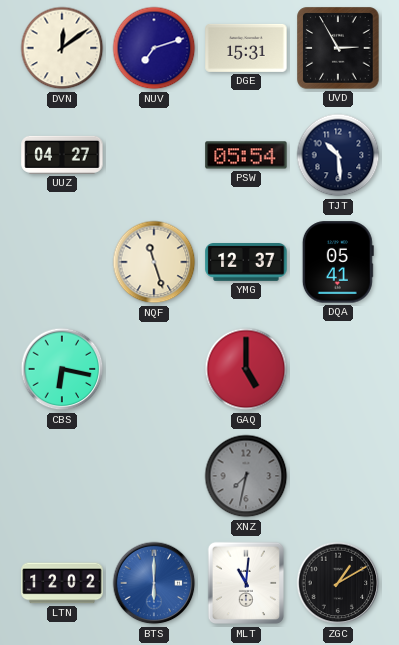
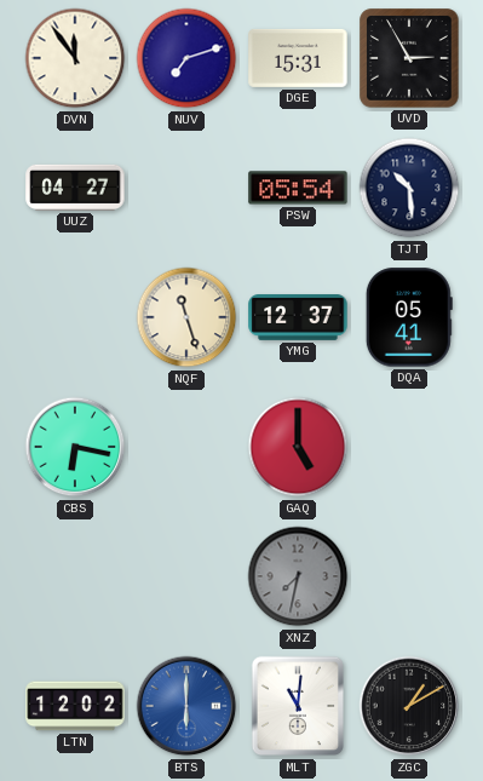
DVN: 12:09 -> 11:54 (75, 58)
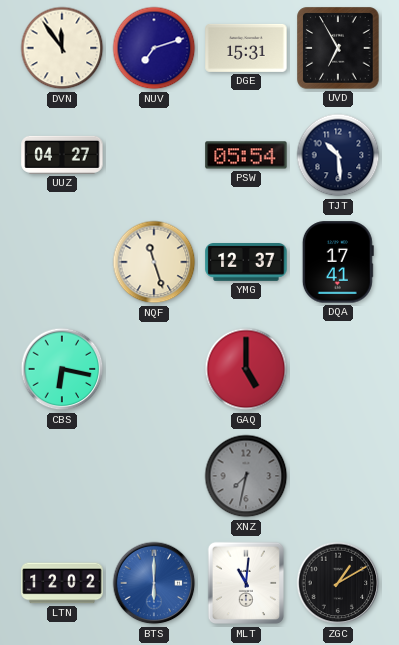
UVD: 2:55 -> 6:55 (338, 48)
DQA: 05:41 -> 17:41 (338, 262)
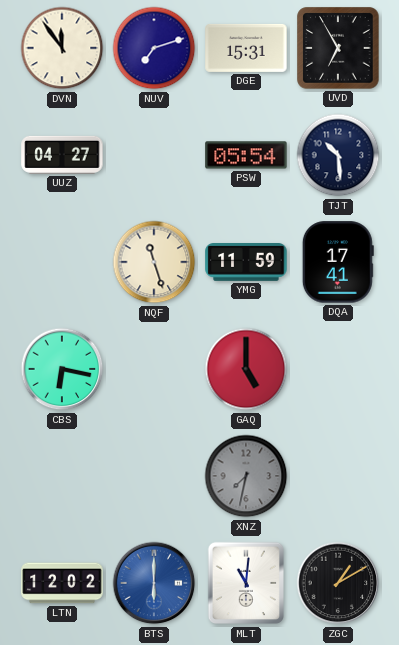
YMG: 12:37 -> 11:59 (246, 263)
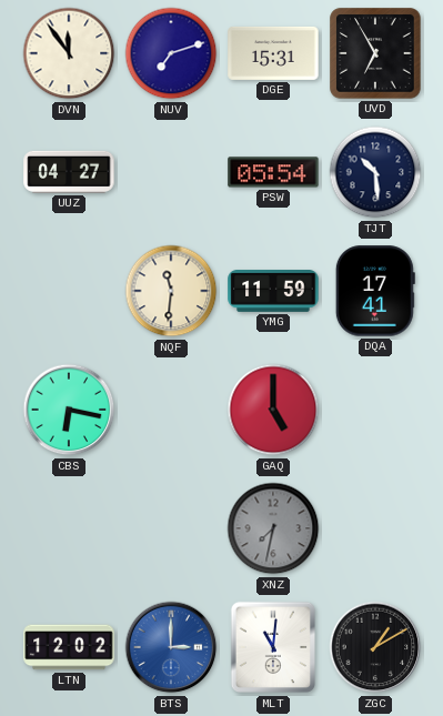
NQF: 11:27 -> 11:31 (171, 291)
BTS: 6:00 -> 3:00 (171, 647)
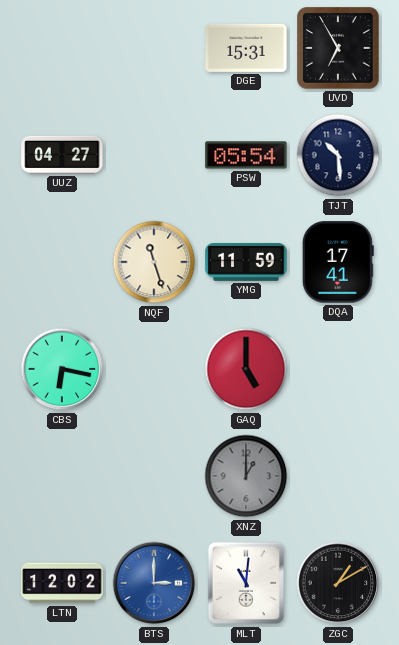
DVN: 11:54 -> none (69, 53)
NUV: 7:12 -> none (171, 53)
NQF: 11:31 -> 11:27 (154, 262)
XNZ: 7:32 -> 1:00 (246, 476)
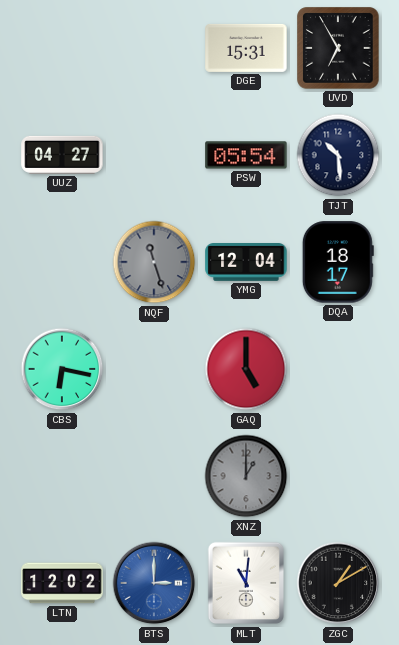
NQF dial: cream -> grey (154, 262)
YMG: 11:59 -> 12:04 (246, 263)
DQA: 17:41 -> 18:17 (338, 262)
